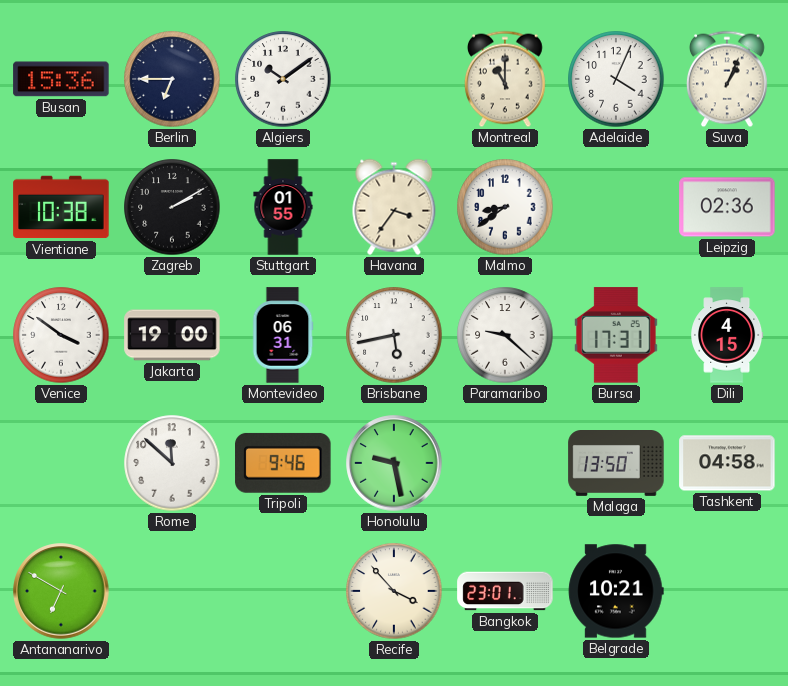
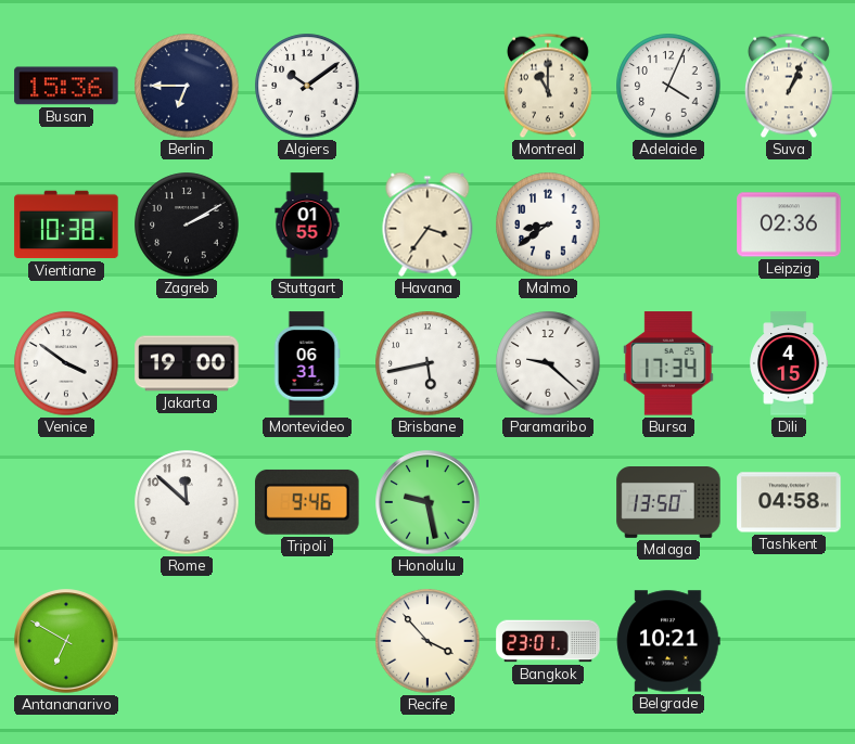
Bursa: 17:31 -> 17:34 (668, 363)
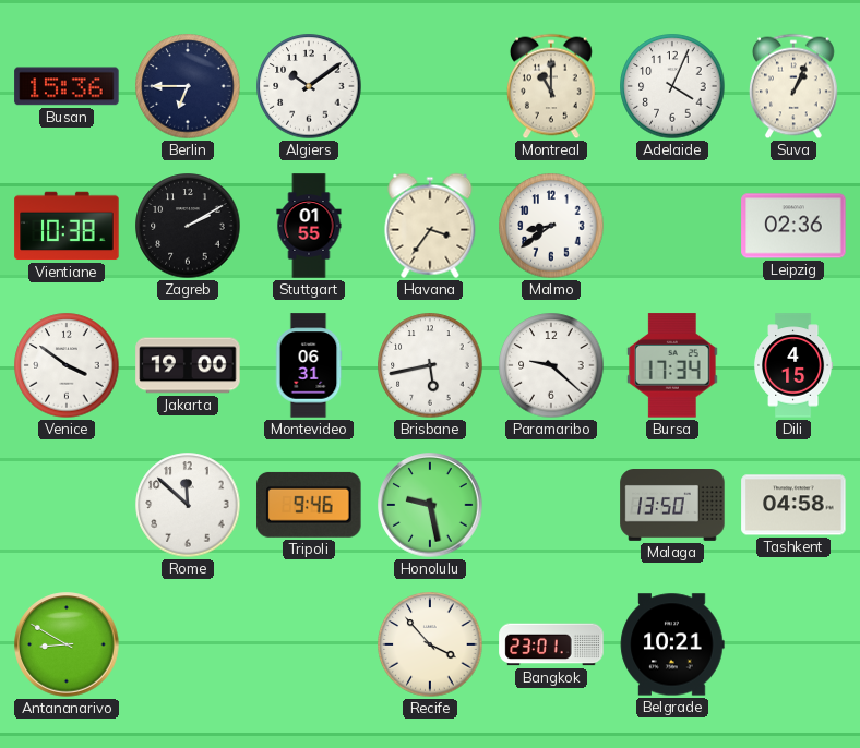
Antananarivo: 6:50 -> 8:50 (67, 644)
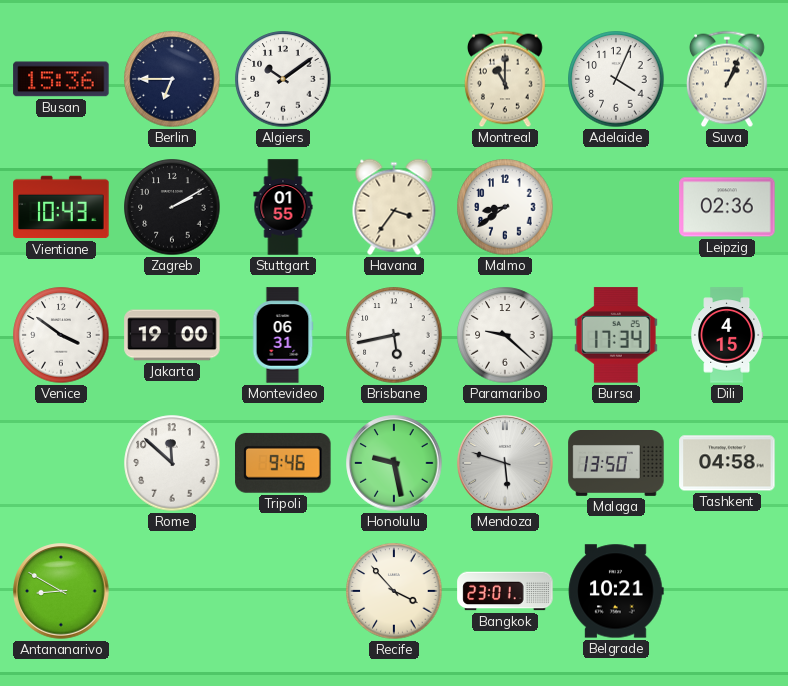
Vientiane: 10:38 -> 10:43 (61, 207)
Mendoza: none -> 5:48 (505, 463)
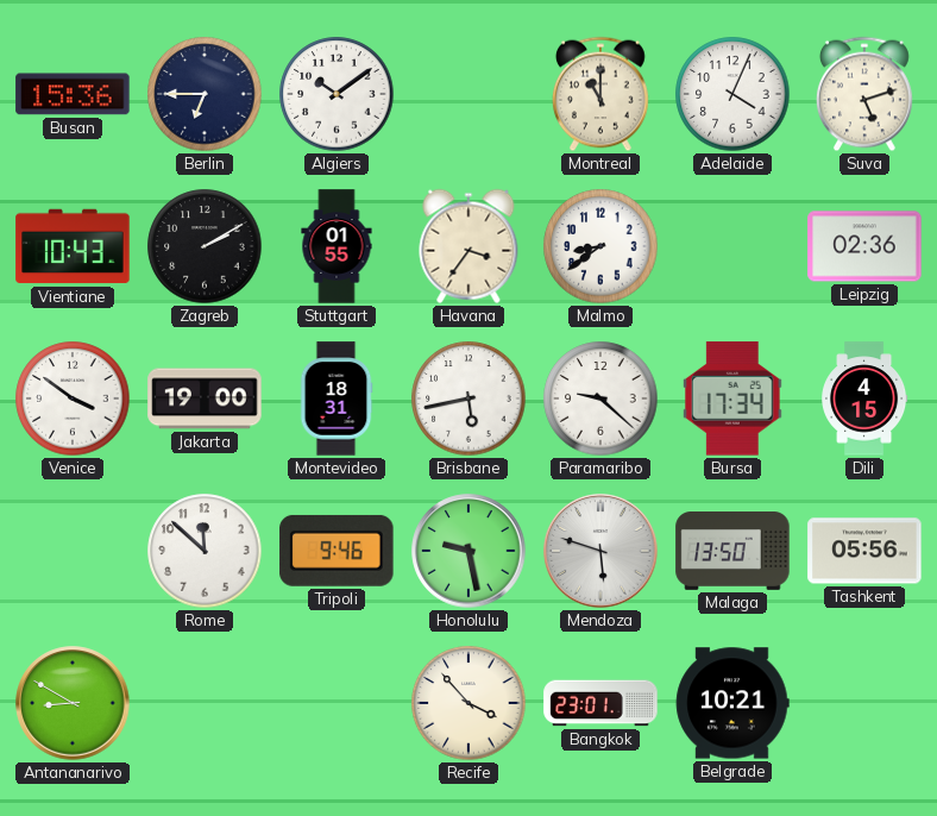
Suva: 1:04 -> 5:12 (864, 94)
Montevideo: 06:31 -> 18:31 (337, 398)
Tashkent: 04:58 -> 05:56 (864, 551)
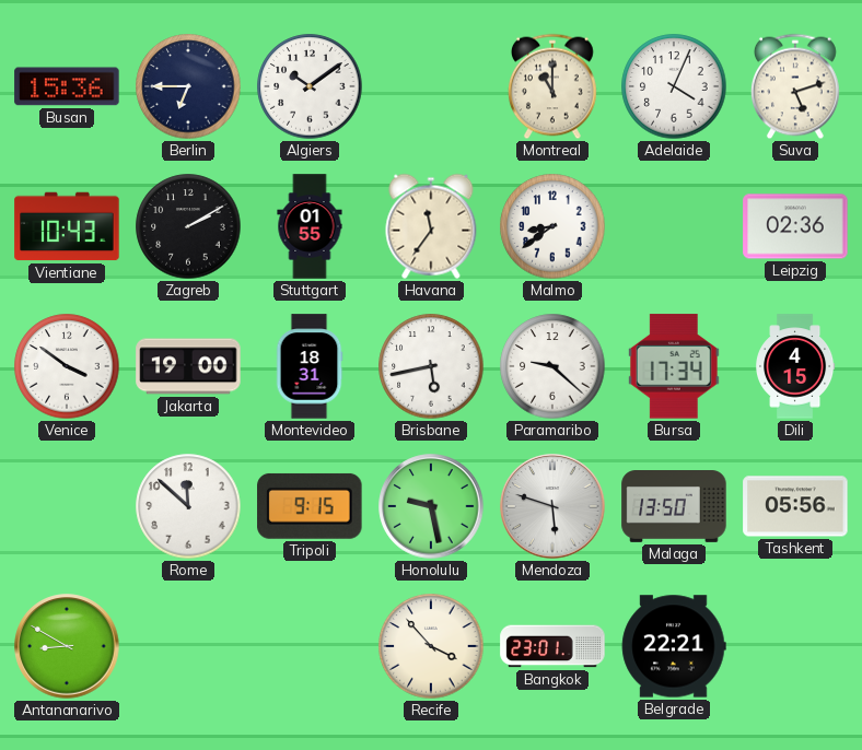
Havana: 3:36 -> 11:36 (431, 226)
Tripoli: 9:46 -> 9:15 (310, 506)
Belgrade: 10:21 -> 22:21 (674, 646)
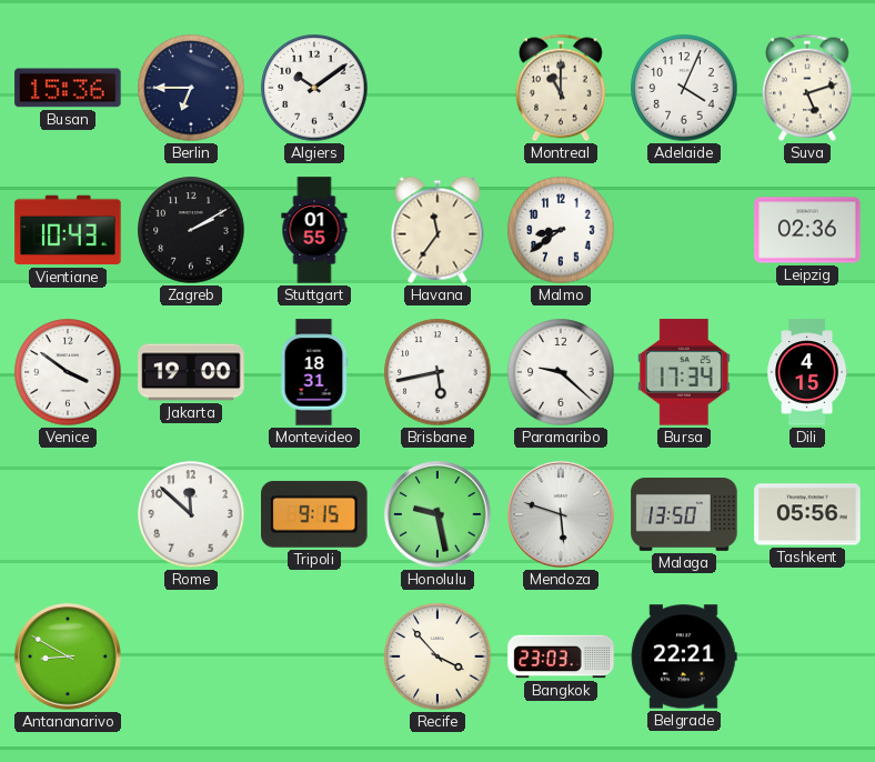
Bangkok: 23:01 -> 23:03 (561, 656)
